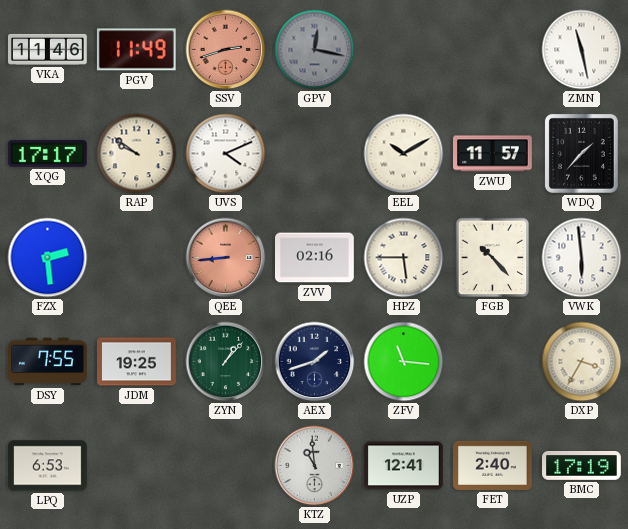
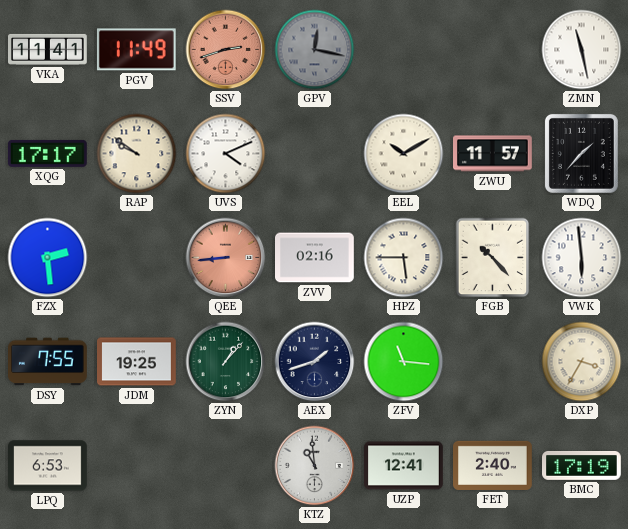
VKA: 11:46 -> 11:41 (48, 49)
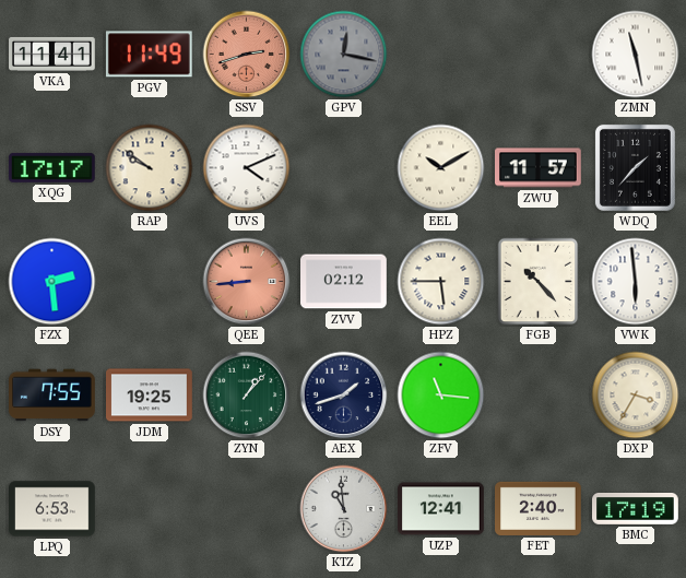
ZVV: 02:16 -> 02:12 (344, 282)
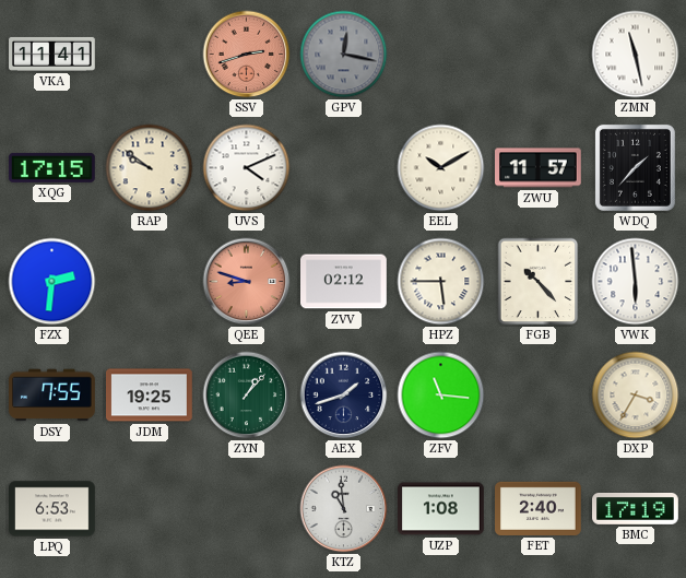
PGV: 11:49 -> none (149, 55)
XQG: 17:17 -> 17:15 (51, 167)
FZX: 2:29 -> 2:31 (52, 282)
QEE: 8:44 -> 8:48 (247, 282)
UZP: 12:41 -> 1:08 (441, 509)
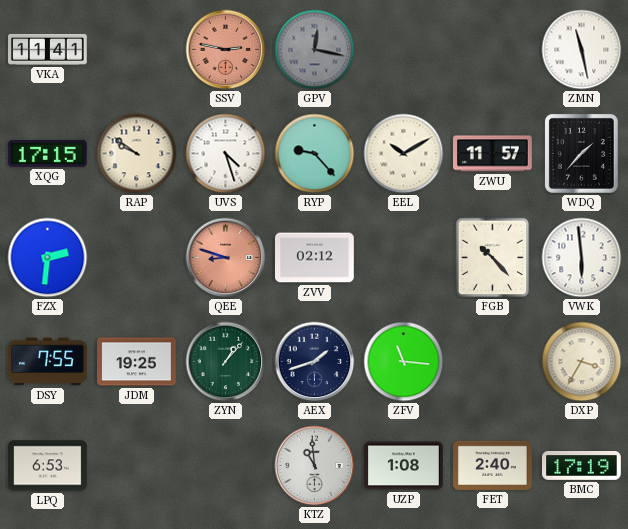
SSV: 2:42 -> 2:47 (226, 50)
UVS: 4:11 -> 4:27 (226, 154)
RYP: none -> 9:23 (315, 154)
HPZ: 5:45 -> none (441, 282)
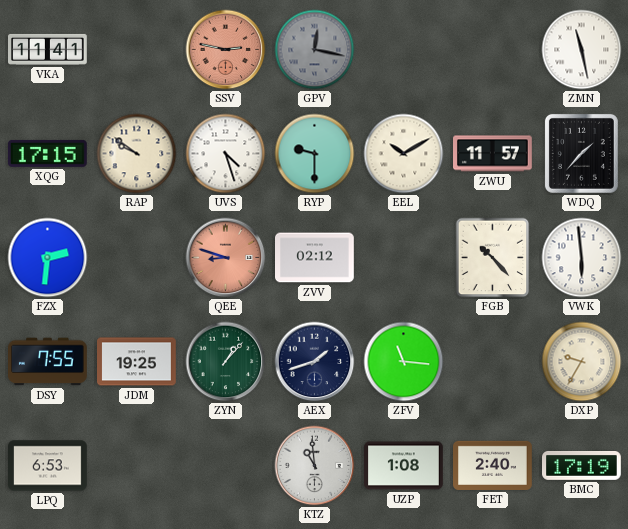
RYP: 9:23 -> 9:30 (315, 154)
DXP: 3:35 -> 9:35 (582, 362)
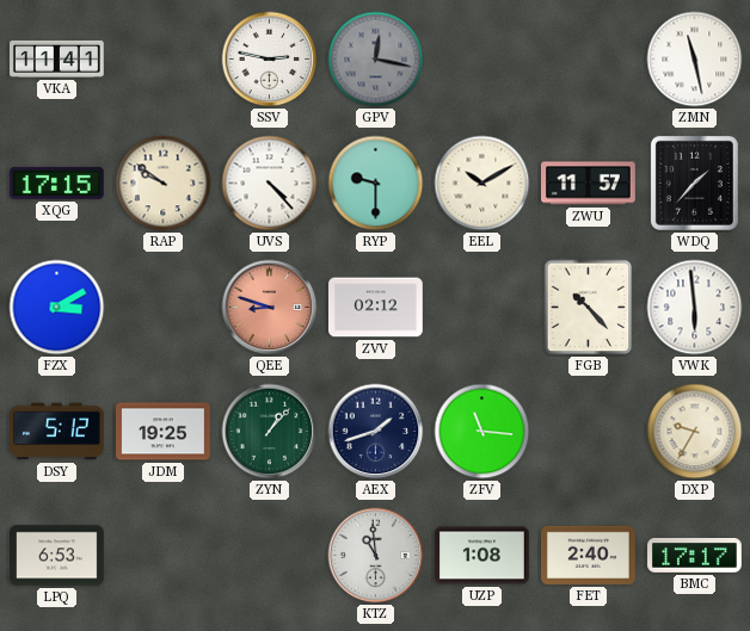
SSV dial: salmon -> white (270, 60)
UVS: 4:27 -> 4:23 (270, 184)
FZX: 2:31 -> 3:10 (57, 308)
DSY: 7:55 -> 5:12 (57, 432)
BMC: 17:19 -> 17:17 (695, 556)
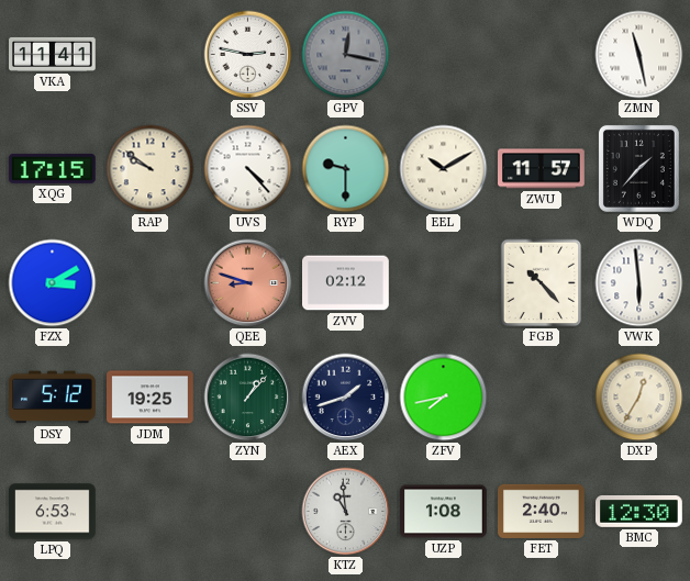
ZFV: 11:16 -> 7:43 (444, 398)
DXP: 9:35 -> 12:35 (639, 398)
BMC: 17:17 -> 12:30 (639, 512)
